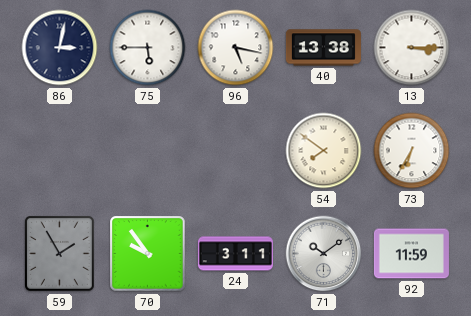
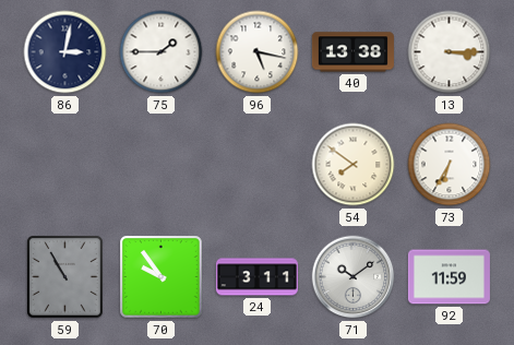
75: 5:45 -> 1:45 (162, 52)
59: 1:55 -> 10:55 (65, 277)
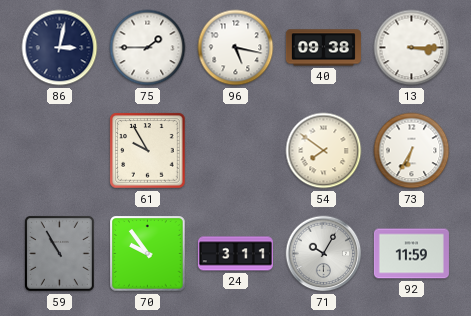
40: 13:38 -> 09:38 (323, 48)
61: none -> 9:55 (148, 151)
71: 10:09 -> 10:05 (324, 254)
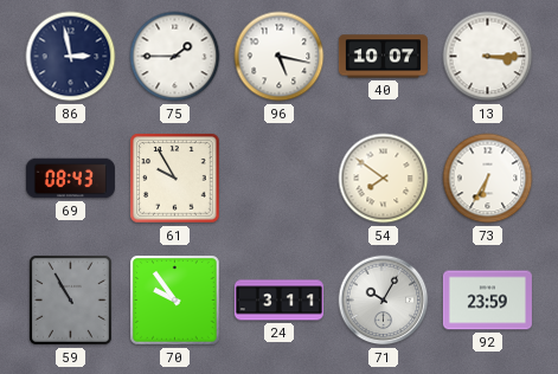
86: 3:02 -> 2:58 (71, 57)
40: 09:38 -> 10:07 (383, 57)
69: none -> 08:43 (70, 179)
92: 11:59 -> 23:59 (487, 301)
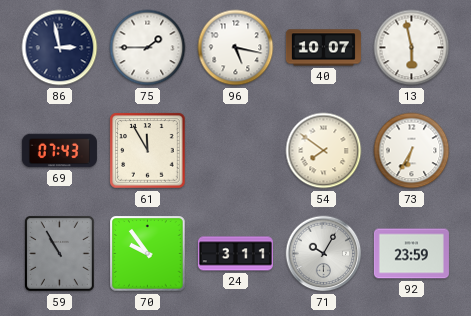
13: 3:15 -> 5:58 (412, 48)
69: 08:43 -> 07:43 (59, 151)
61: 9:55 -> 11:55 (148, 151)
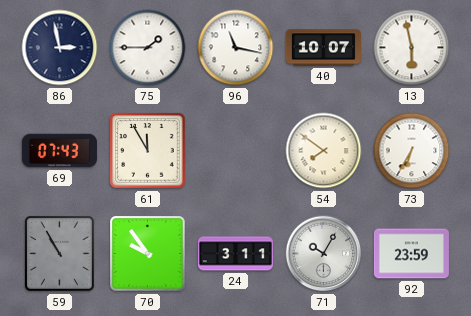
96: 5:17 -> 11:17 (236, 48)
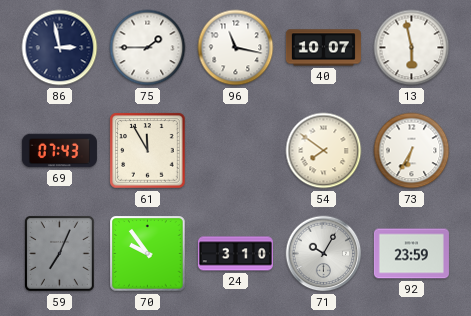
59: 10:55 -> 7:04 (60, 254)
24: 3:11 -> 3:10 (235, 254)
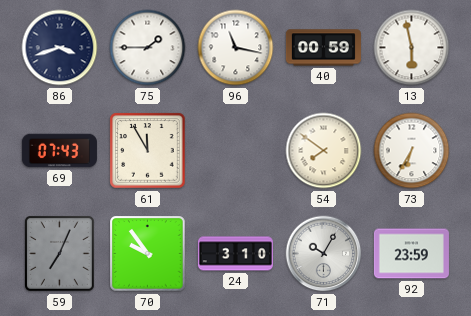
86: 2:58 -> 3:42 (60, 48)
40: 10:07 -> 00:59 (323, 48)
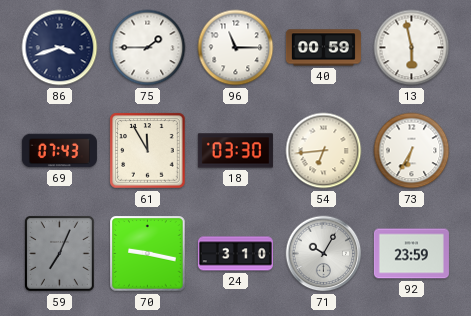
96: 11:17 -> 11:15 (236, 48)
18: none -> 03:30 (235, 151)
54: 7:51 -> 6:44 (324, 151)
70: 9:54 -> 9:17 (148, 254)
